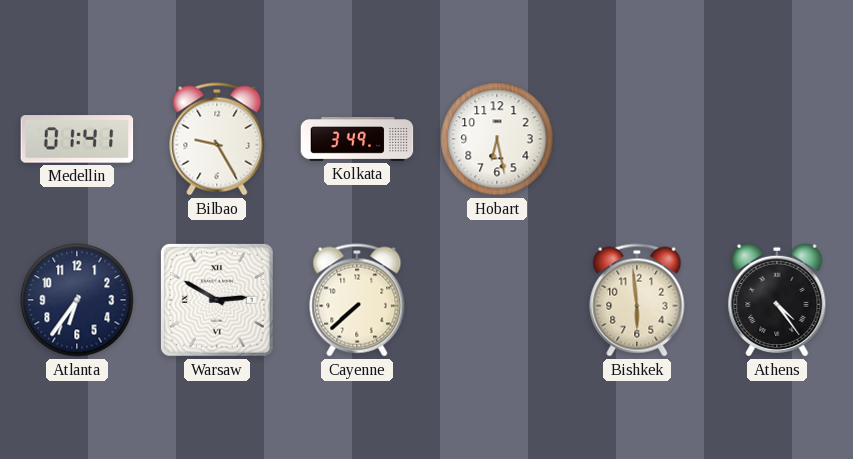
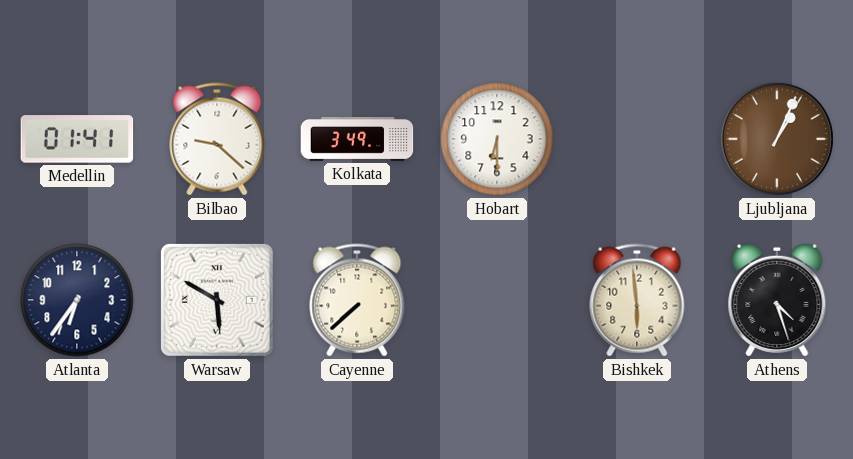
Bilbao: 9:25 -> 9:22 (217, 139)
Hobart: 6:28 -> 6:30 (497, 139)
Ljubljana: none -> 1:04 (777, 139)
Warsaw: 2:50 -> 5:50 (217, 300)
Athens: 4:24 -> 4:27 (777, 300)
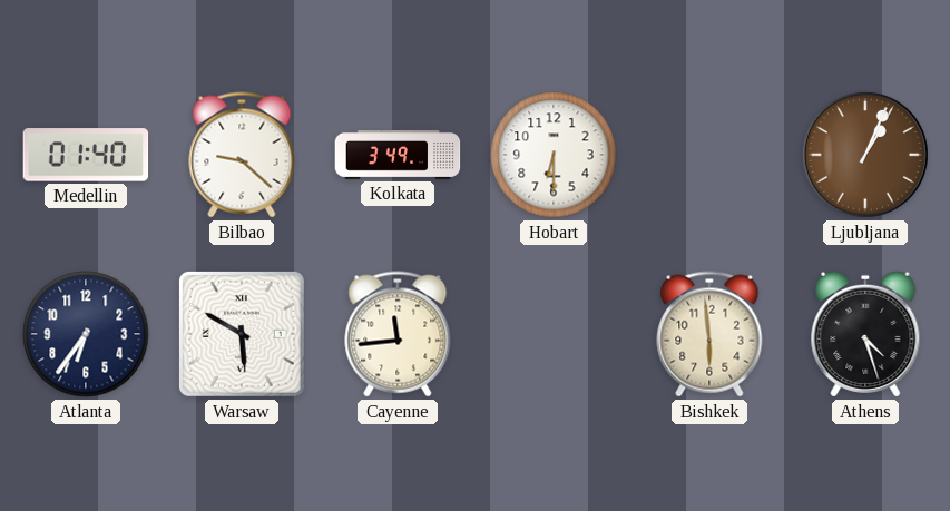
Medellin: 01:41 -> 01:40 (86, 155)
Cayenne: 7:38 -> 11:44 (398, 334)
